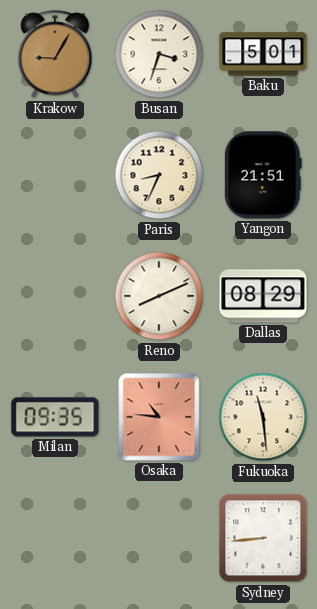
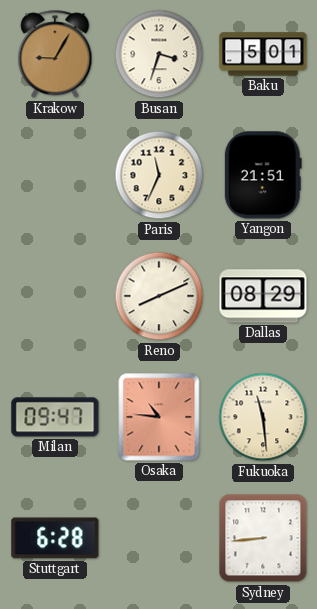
Paris: 8:34 -> 11:34 (159, 175)
Milan: 09:35 -> 09:47 (55, 417)
Stuttgart: none -> 6:28 (55, 538)
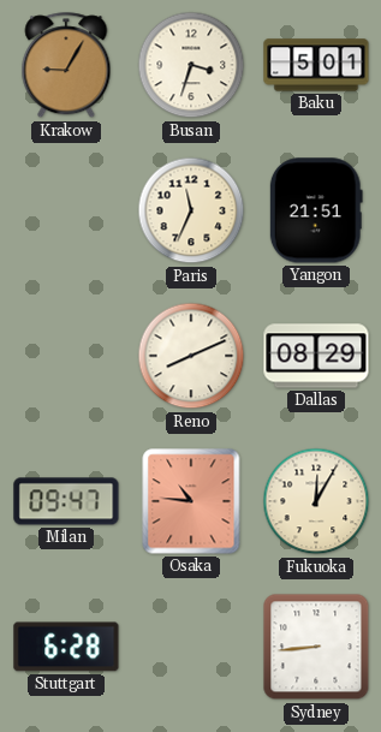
Fukuoka: 11:29 -> 12:05 (316, 501)
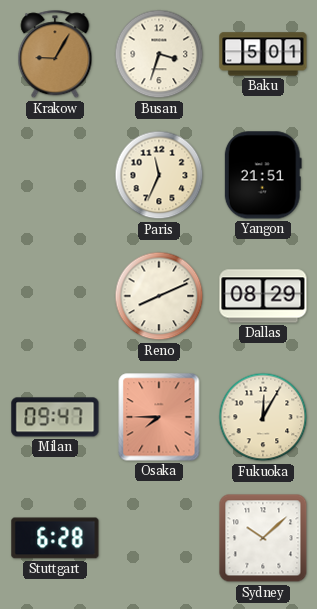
Osaka: 10:46 -> 7:45 (159, 417)
Sydney: 8:44 -> 10:08 (263, 538)
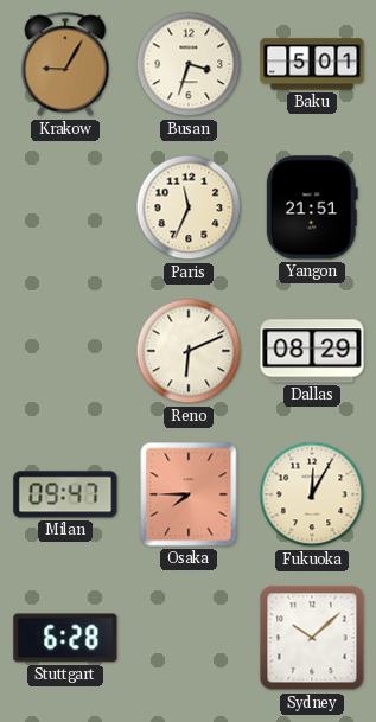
Reno: 8:11 -> 6:11 (189, 351)
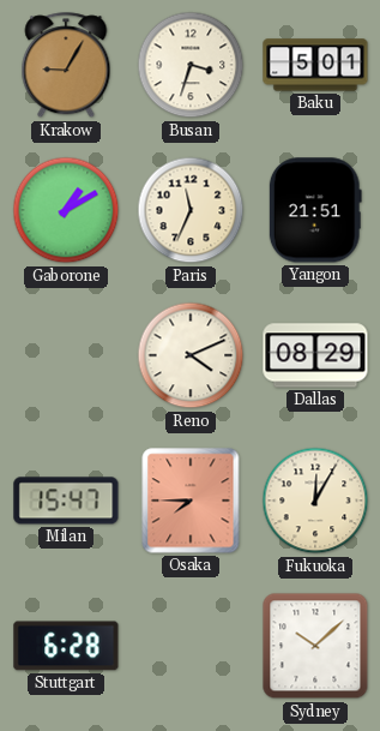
Gaborone: none -> 1:10 (66, 210)
Reno: 6:11 -> 4:11 (191, 355)
Milan: 09:47 -> 15:47 (66, 501)
